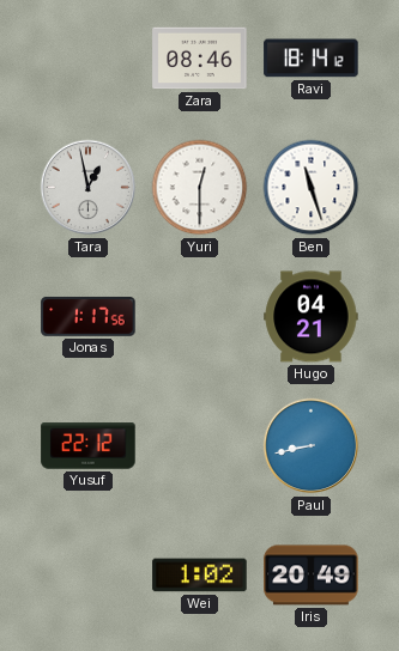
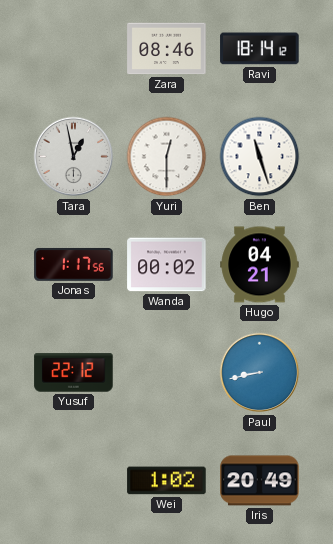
Wanda: none -> 00:02 (167, 265)
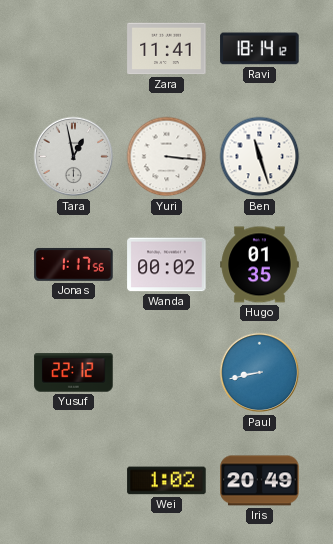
Zara: 08:46 -> 11:41 (167, 49)
Yuri: 12:30 -> 3:16 (167, 157)
Hugo: 04:21 -> 01:35 (260, 265)
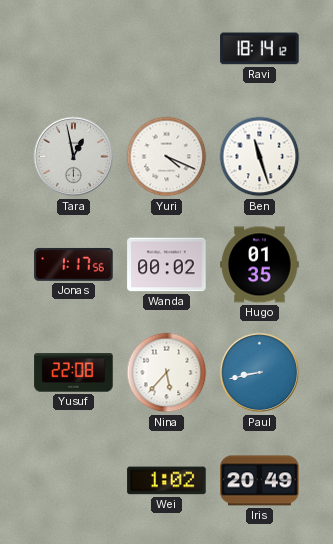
Zara: 11:41 -> none (167, 49)
Yuri: 3:16 -> 4:19 (167, 157)
Yusuf: 22:12 -> 22:08 (74, 373)
Nina: none -> 5:37 (167, 373)
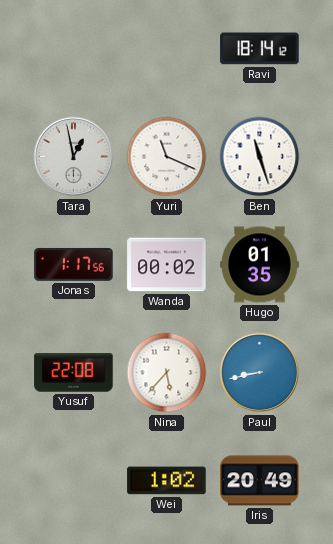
Yuri: 4:19 -> 11:19 (167, 157)
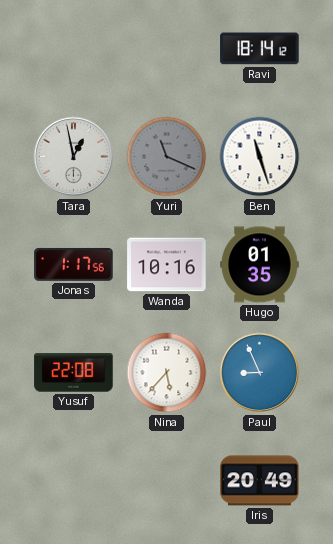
Yuri dial: white -> grey (167, 157)
Wanda: 00:02 -> 10:16 (167, 265)
Paul: 8:43 -> 8:56 (260, 373)
Wei: 1:02 -> none (167, 481)
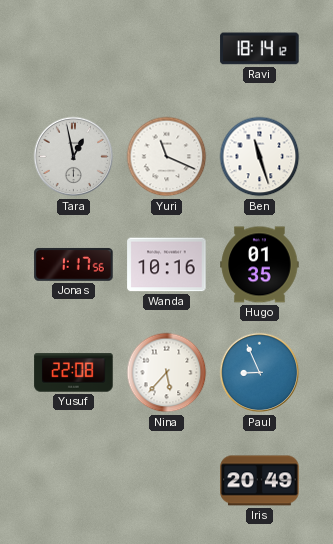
Yuri dial: grey -> white (167, 157)
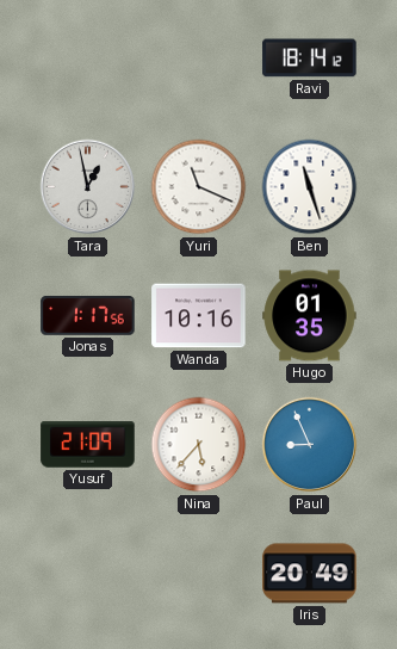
Yusuf: 22:08 -> 21:09 (88, 445)
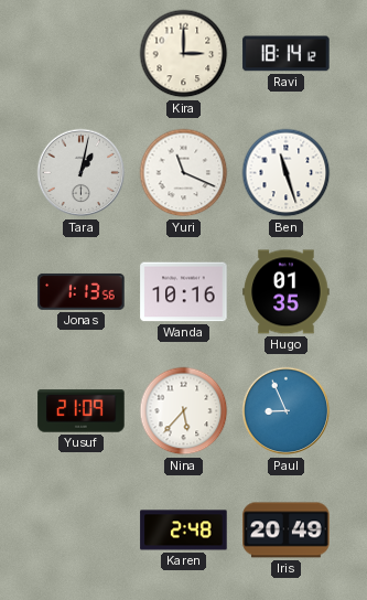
Kira: none -> 3:00 (184, 54)
Tara: 12:58 -> 1:02 (82, 173)
Jonas: 1:17 -> 1:13 (82, 292)
Karen: none -> 2:48 (184, 531)
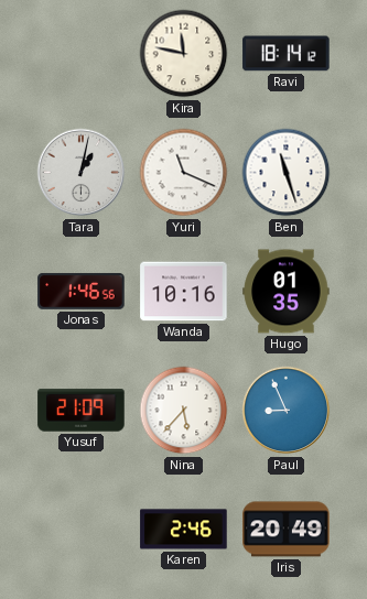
Kira: 3:00 -> 11:47 (184, 54)
Jonas: 1:13 -> 1:46 (82, 292)
Karen: 2:48 -> 2:46 (184, 530)
